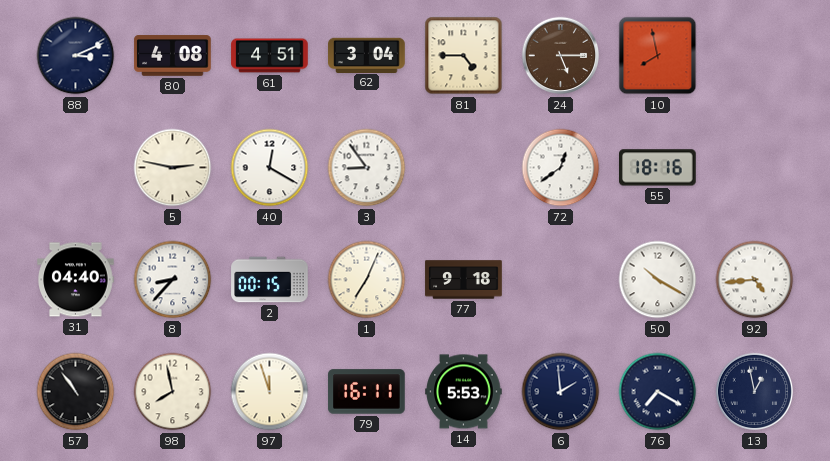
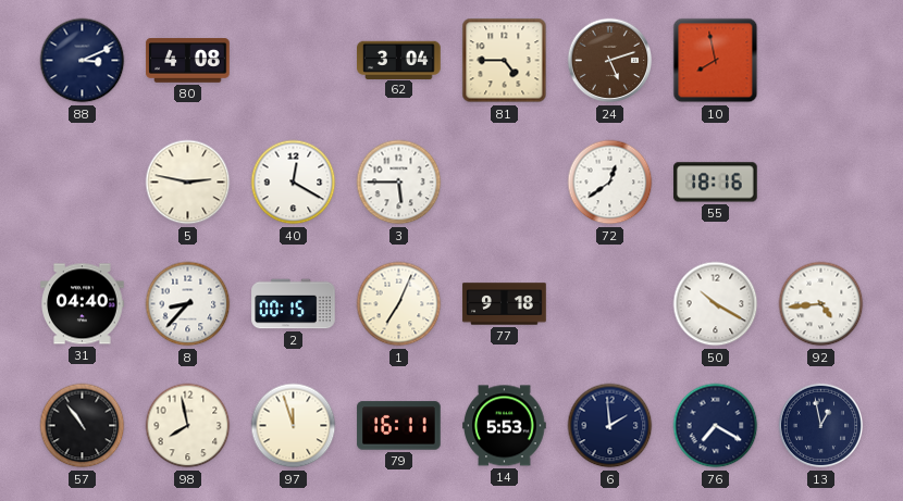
61: 4:51 -> none (270, 56)
24: 5:15 -> 5:12 (610, 61)
3: 8:54 -> 5:45 (399, 183)
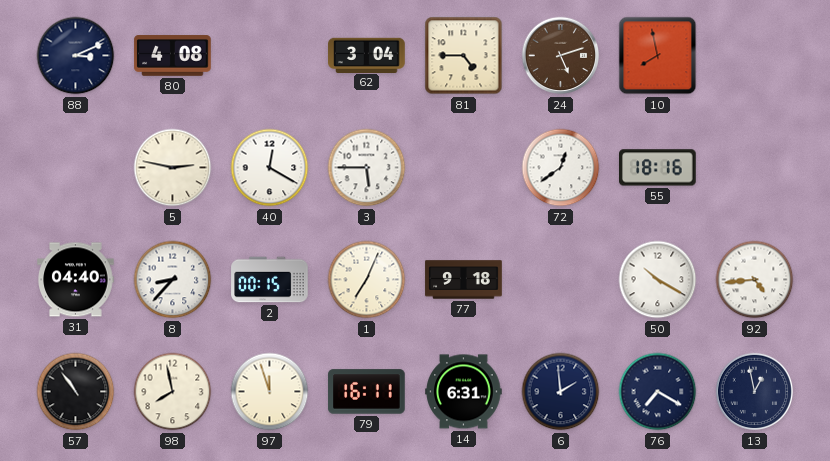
14: 5:53 -> 6:31 (464, 392)
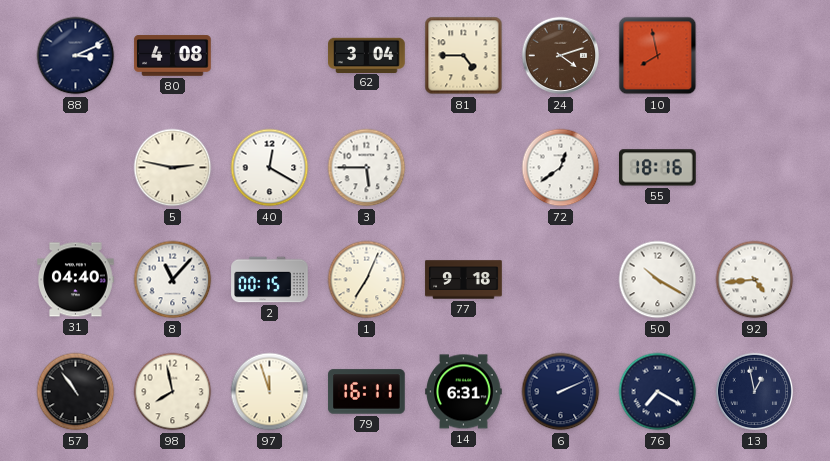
24: 5:12 -> 4:12 (561, 56)
8: 8:37 -> 11:07 (173, 280)
6: 1:59 -> 2:11 (561, 392)
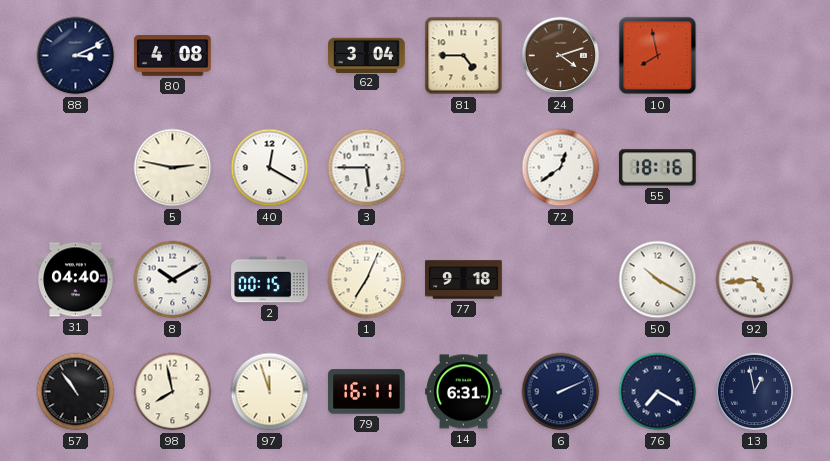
8: 11:07 -> 10:10 (173, 280)
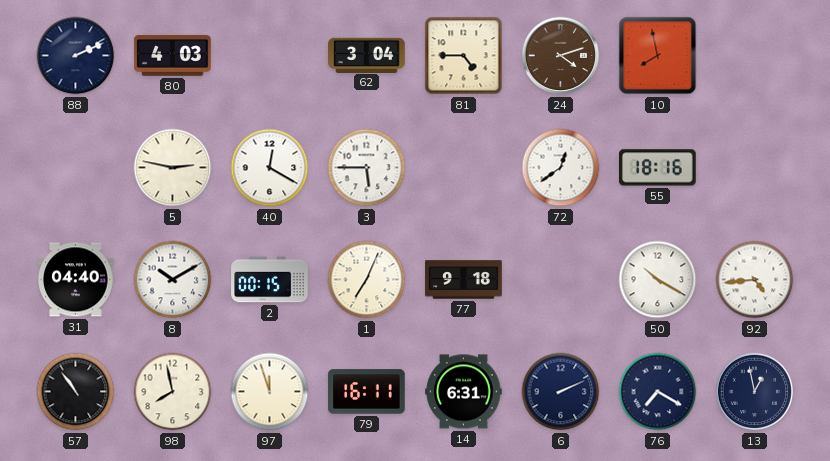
88: 3:11 -> 2:11 (76, 56)
80: 4:08 -> 4:03 (173, 56)
